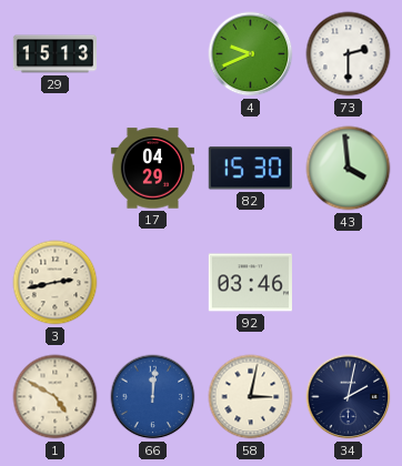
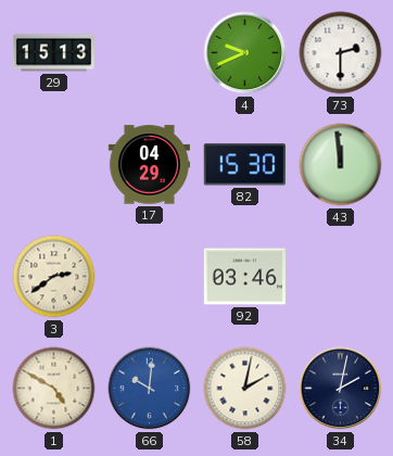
43: 3:59 -> 11:59 (341, 165)
3: 2:43 -> 2:39 (54, 277)
66: 12:01 -> 10:01 (150, 389)
58: 3:02 -> 2:02 (245, 389)
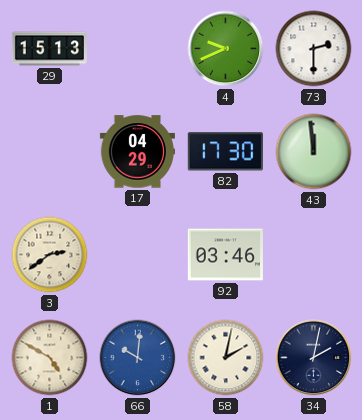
82: 15:30 -> 17:30 (225, 152)
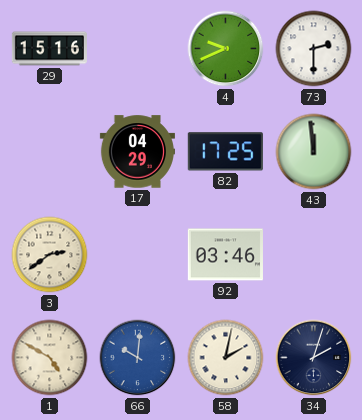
29: 15:13 -> 15:16 (49, 49)
82: 17:30 -> 17:25 (225, 152)
34: 2:02 -> 2:03 (314, 358)
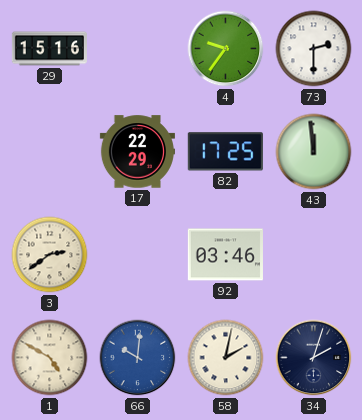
4: 9:41 -> 9:36 (226, 49)
17: 04:29 -> 22:29 (137, 152)
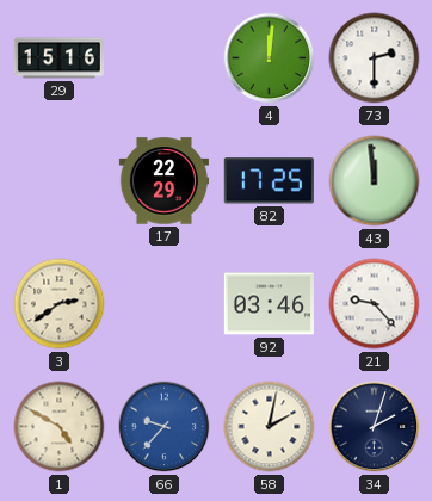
4: 9:36 -> 12:01 (270, 58)
21: none -> 9:23 (375, 304)
66: 10:01 -> 9:37 (165, 427)
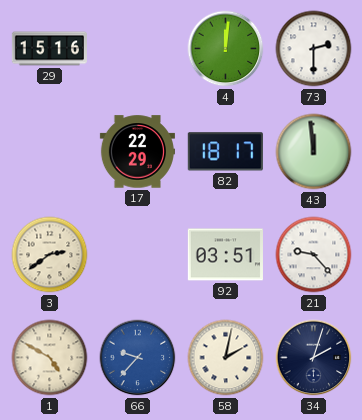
82: 17:25 -> 18:17 (225, 152)
92: 03:46 -> 03:51 (225, 255)
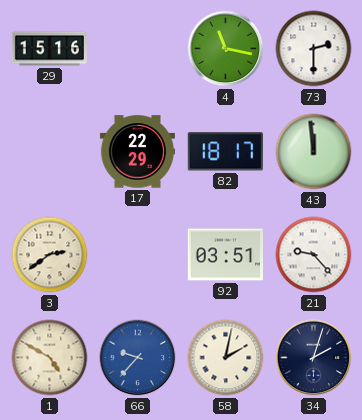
4: 12:01 -> 11:17 (226, 49)
